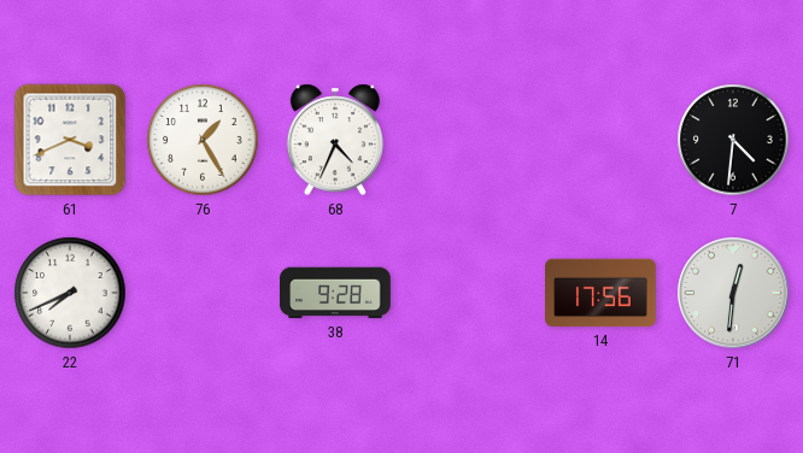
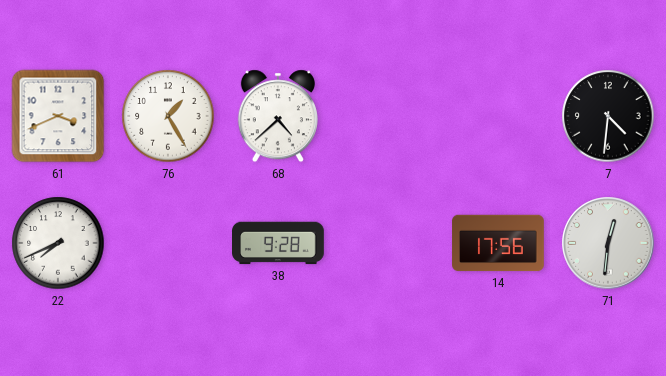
68: 4:34 -> 4:38 (278, 116)
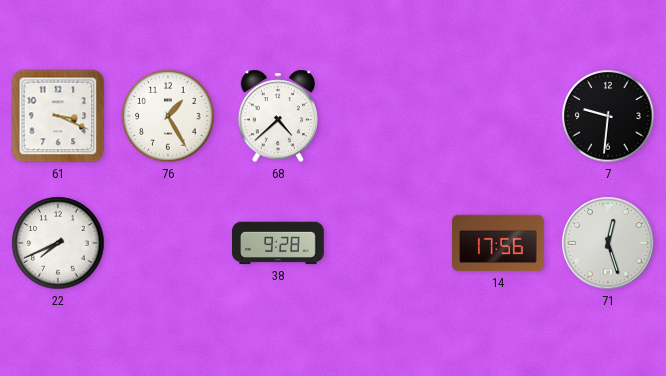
61: 3:41 -> 3:19 (58, 116)
7: 4:31 -> 9:31 (608, 116)
71: 12:31 -> 12:27 (608, 243)
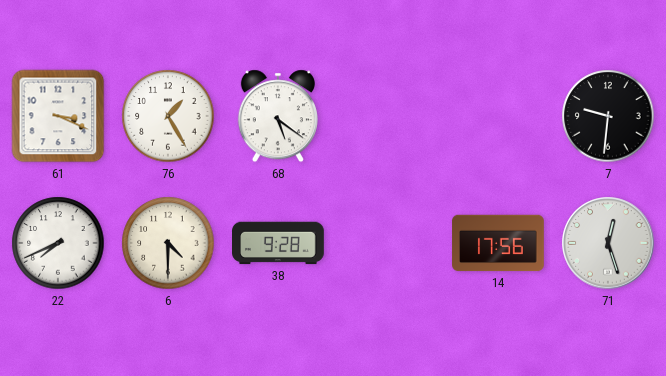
68: 4:38 -> 5:21 (278, 116)
6: none -> 4:30 (168, 243)
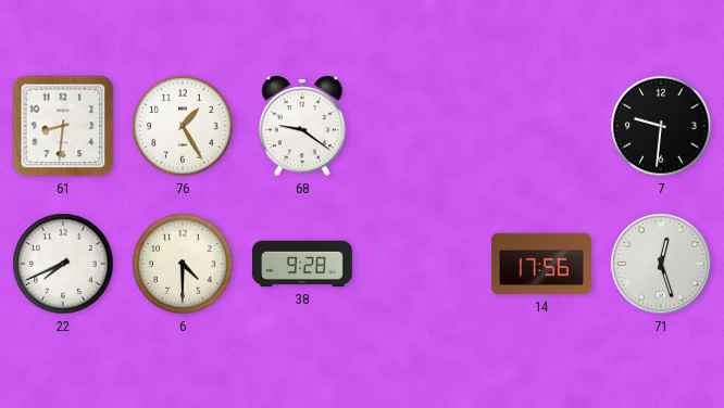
61: 3:19 -> 8:31 (63, 126)
68: 5:21 -> 9:21 (302, 126)
